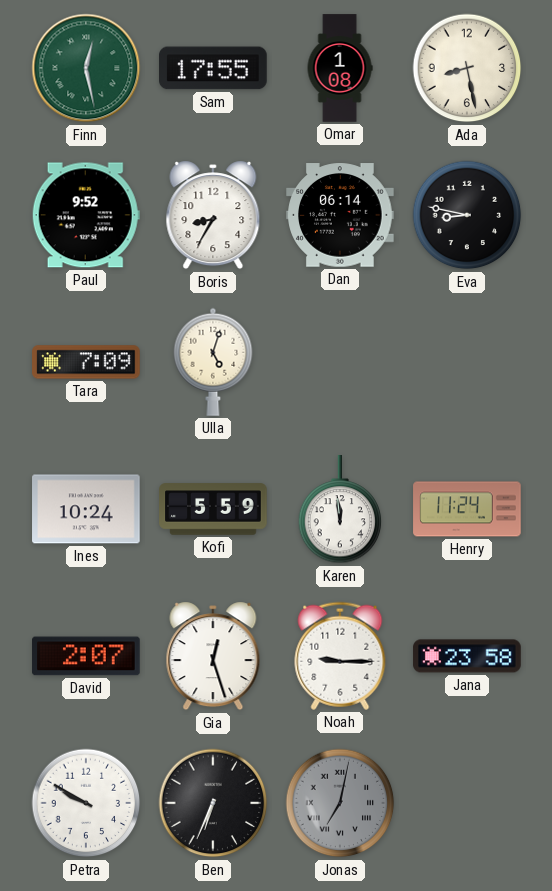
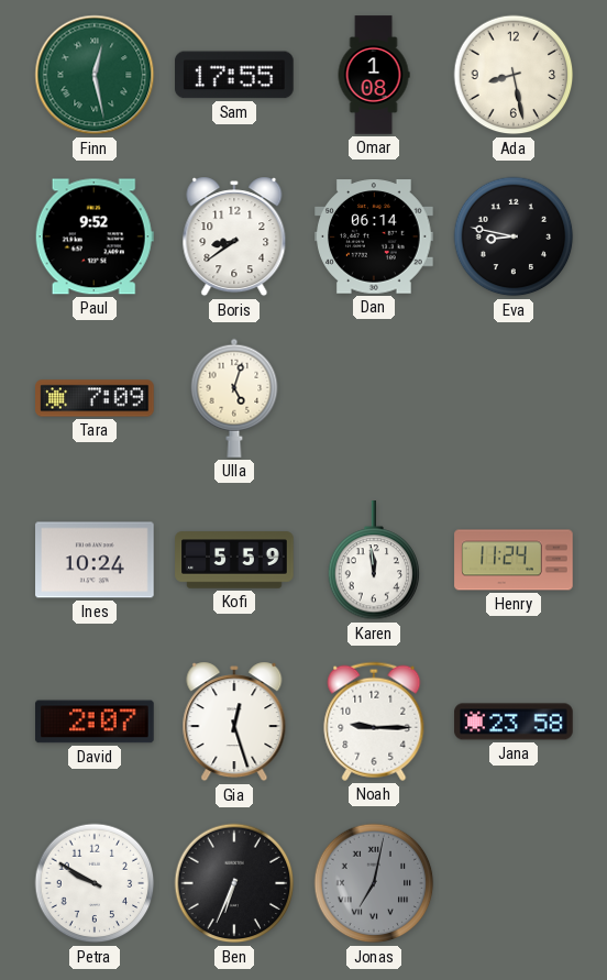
Boris: 8:35 -> 8:39 (234, 236)
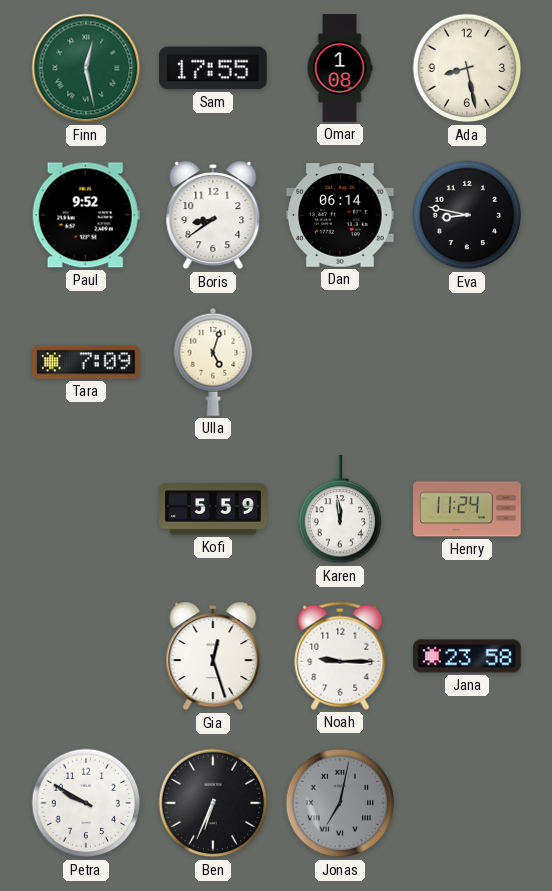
Ines: 10:24 -> none (95, 560)
David: 2:07 -> none (95, 722)
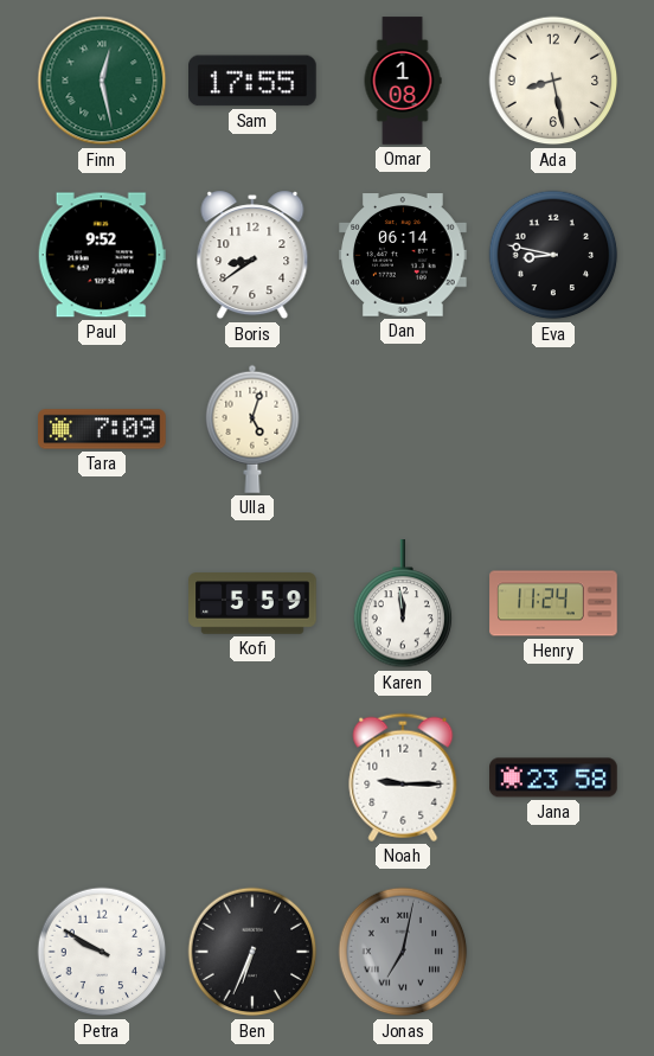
Gia: 12:27 -> none (213, 656)
